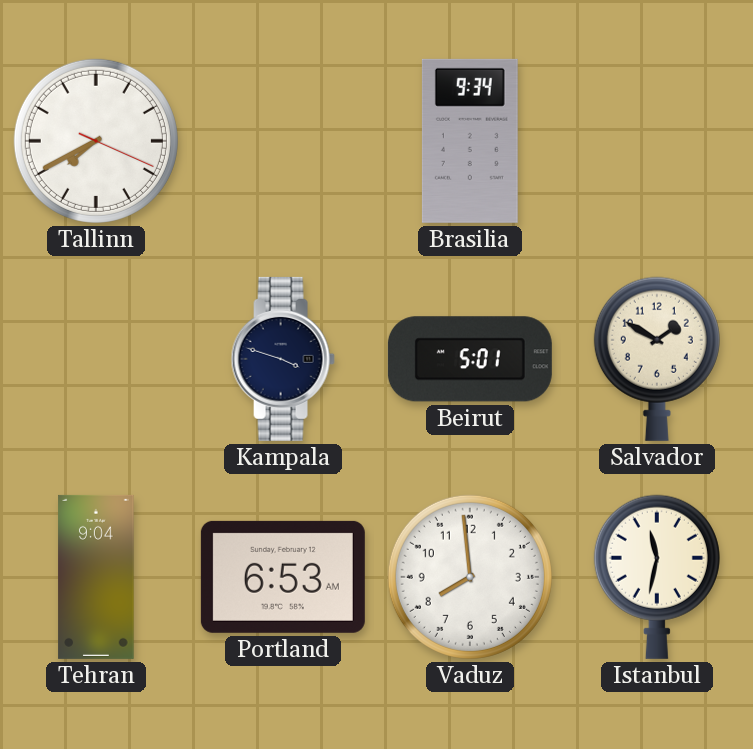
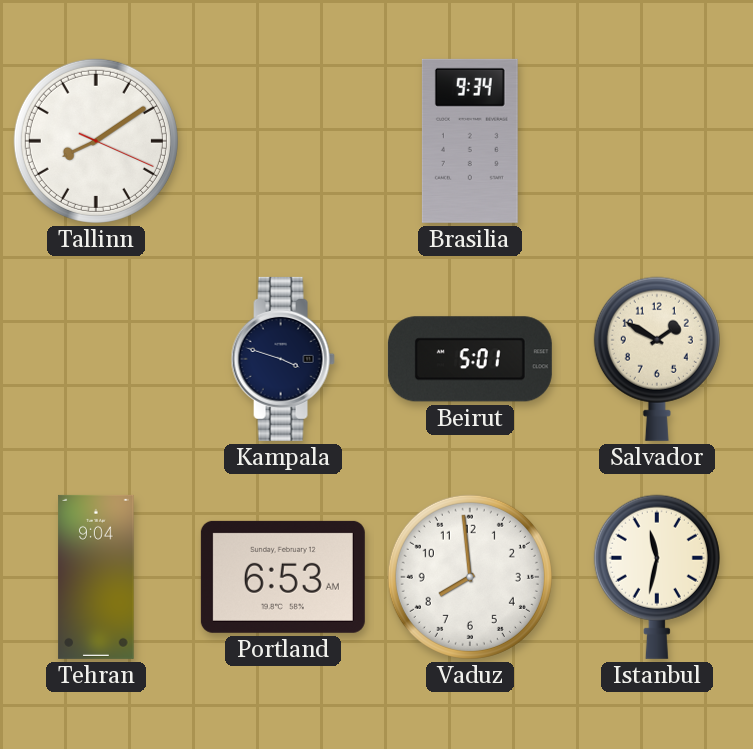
Tallinn: 7:40 -> 8:09 (96, 141)
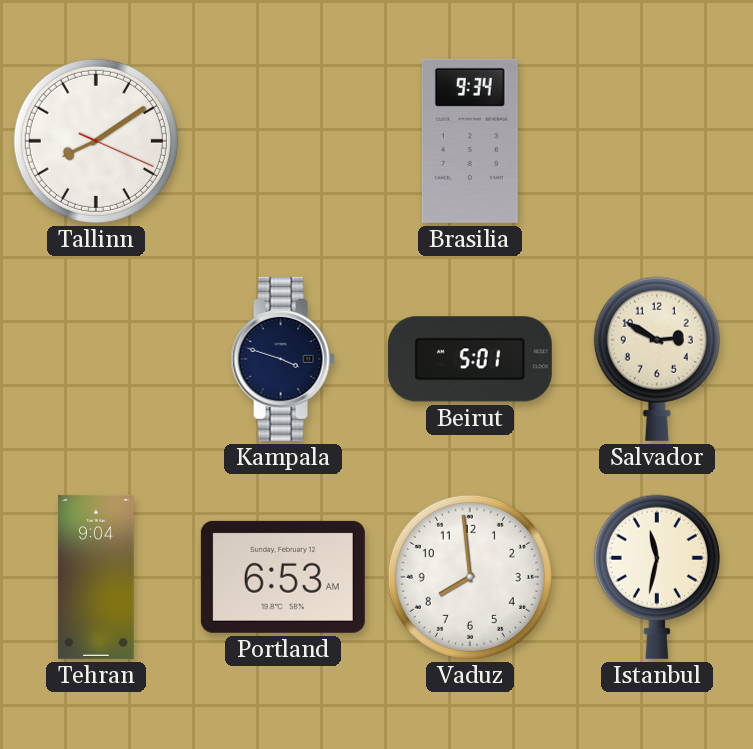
Salvador: 1:50 -> 2:50 (657, 359)
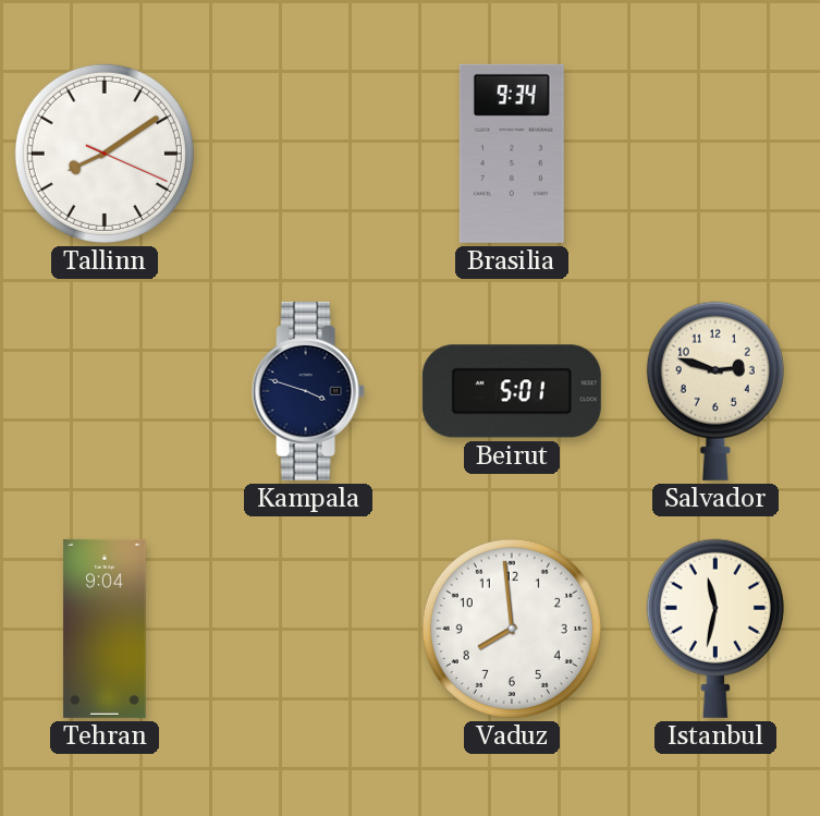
Salvador: 2:50 -> 2:48 (715, 391)
Portland: 6:53 -> none (283, 577)
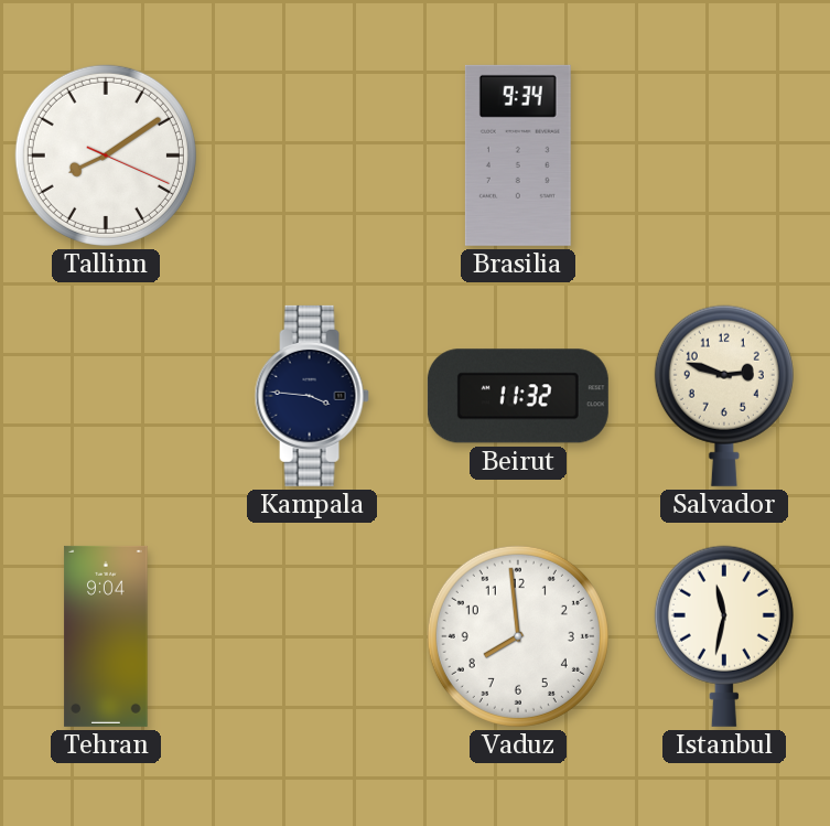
Kampala: 3:48 -> 3:46 (312, 396)
Beirut: 5:01 -> 11:32 (518, 396)
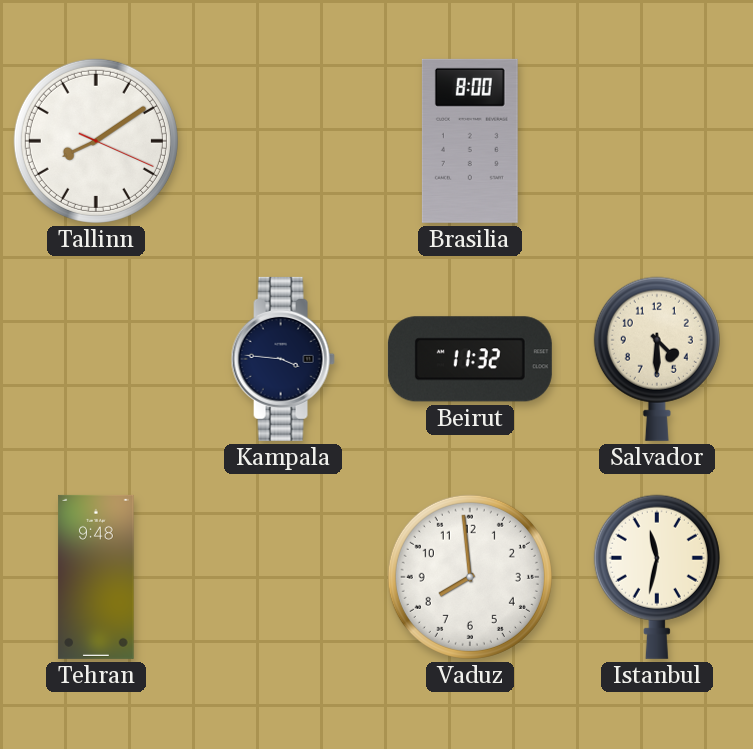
Brasilia: 9:34 -> 8:00 (470, 141)
Salvador: 2:48 -> 4:30 (657, 359)
Tehran: 9:04 -> 9:48 (96, 577)
